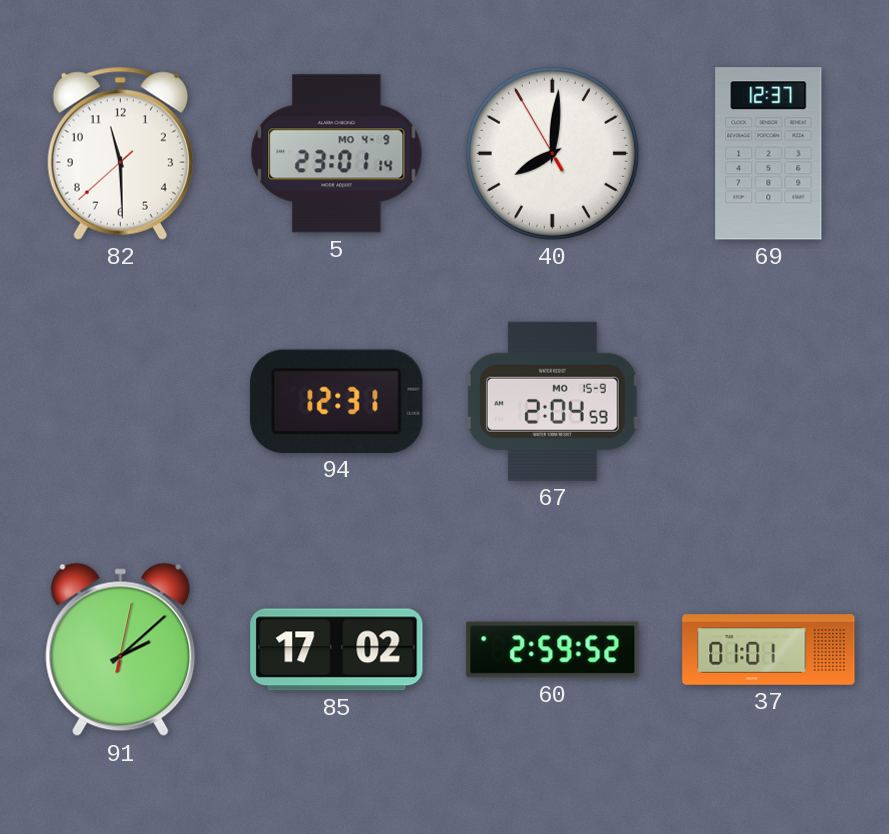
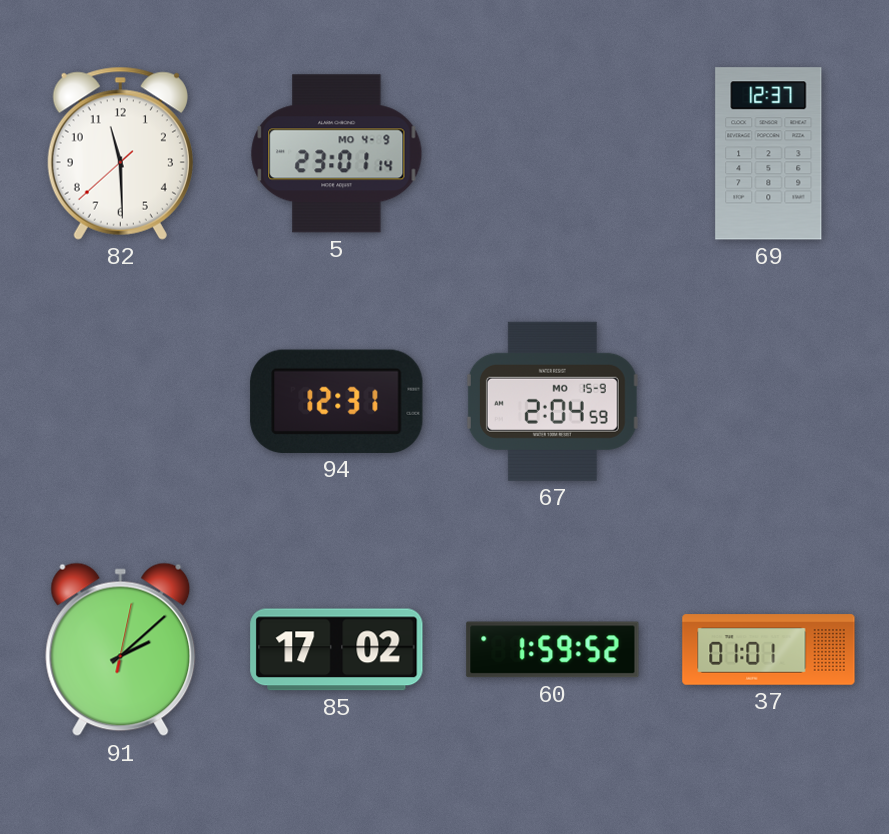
40: 8:00 -> none (552, 153)
60: 2:59 -> 1:59 (553, 650)
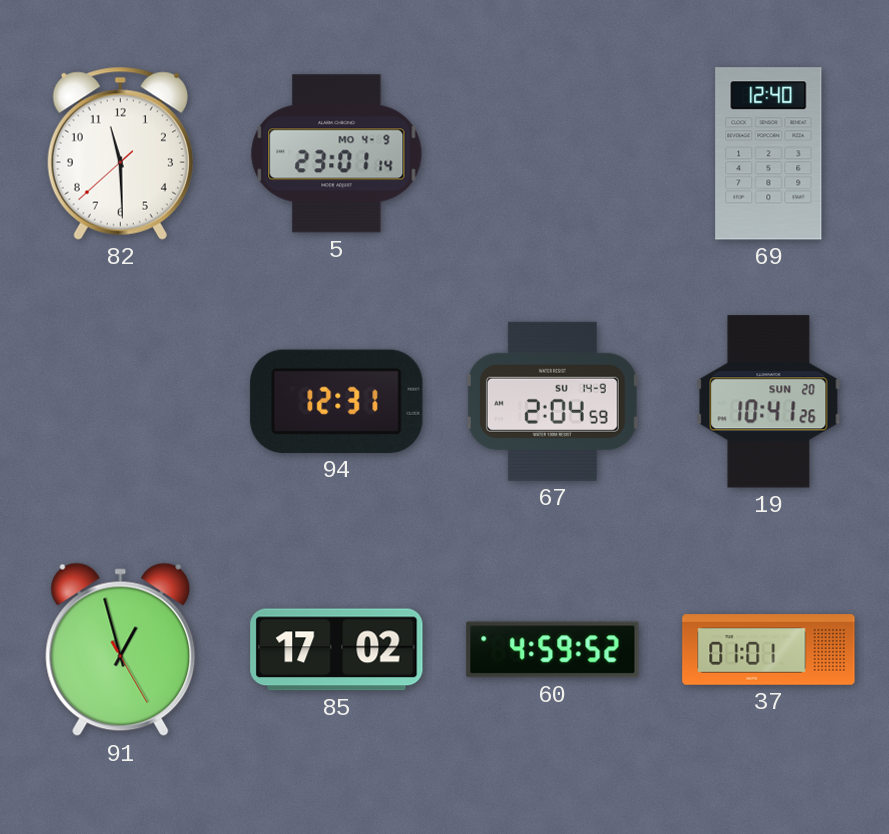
69: 12:37 -> 12:40 (769, 154)
67 date: MO 15-9 -> SU 14-9 (552, 401)
19: none -> 10:41 (769, 402)
91: 2:08 -> 12:57 (121, 650)
60: 1:59 -> 4:59 (553, 650)
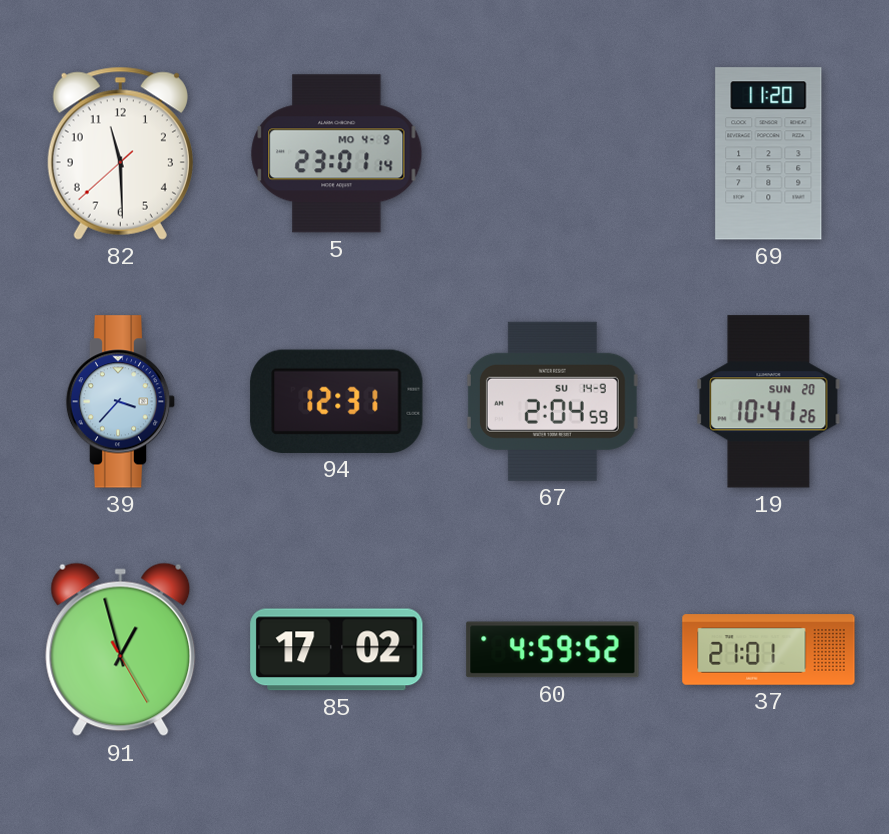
69: 12:40 -> 11:20 (769, 154)
39: none -> 3:37 (121, 402)
37: 01:01 -> 21:01 (769, 650)
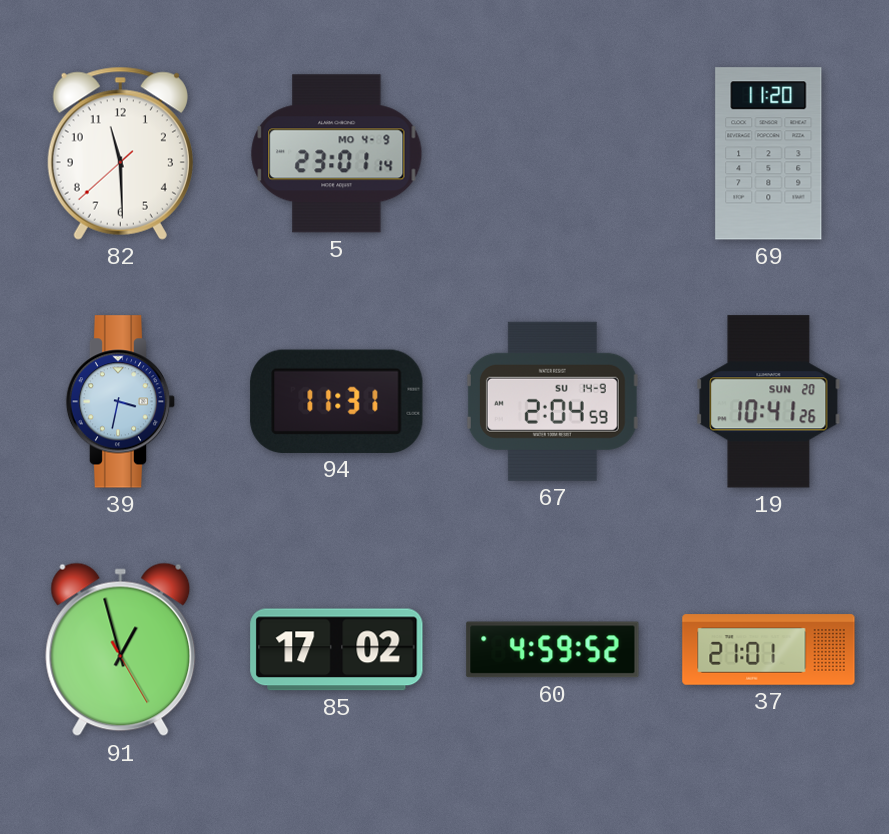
39: 3:37 -> 3:32 (121, 402)
94: 12:31 -> 11:31 (337, 401)
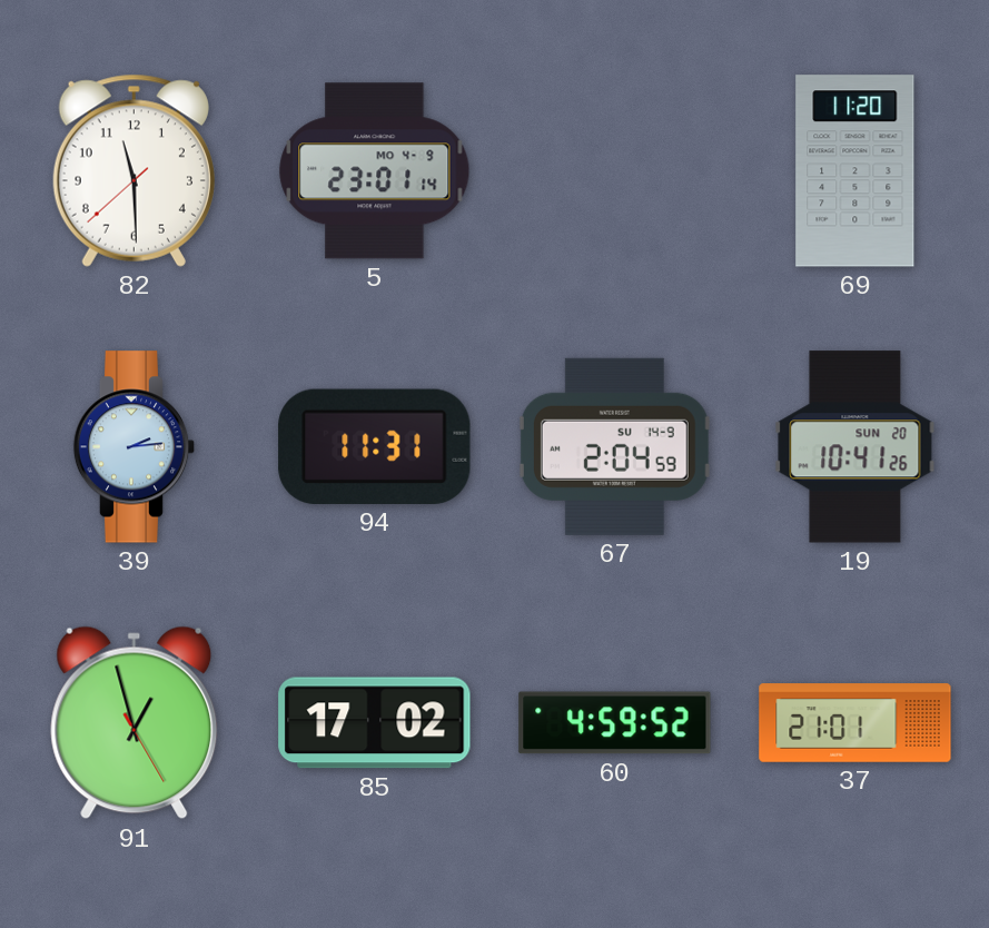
39: 3:32 -> 2:14 (135, 447)
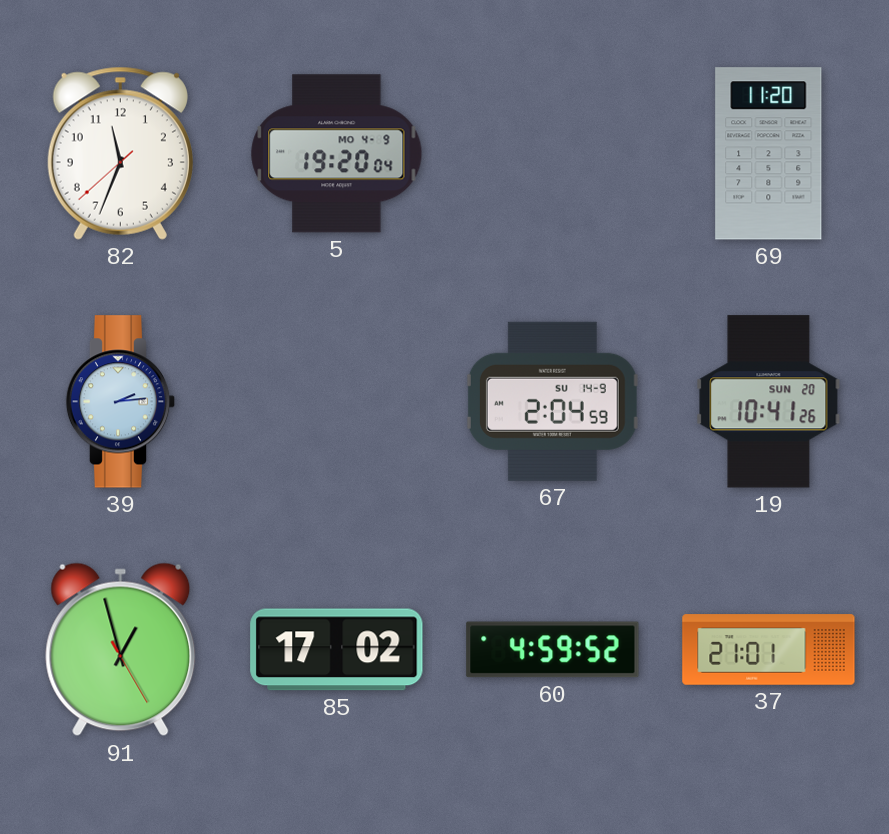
82: 11:29 -> 11:33 (120, 153)
5: 23:01 -> 19:20 (337, 154)
94: 11:31 -> none (375, 446)
